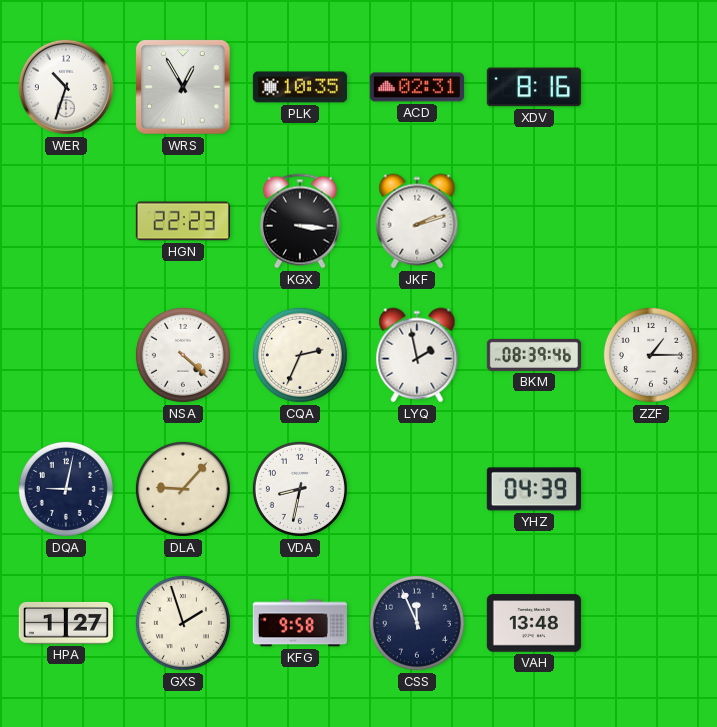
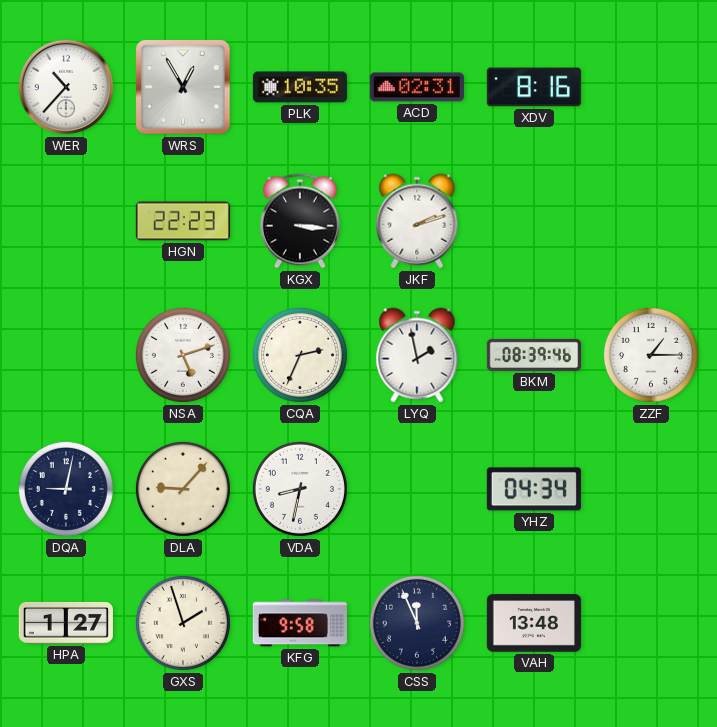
WER: 10:33 -> 10:37 (66, 87)
NSA: 4:22 -> 5:12 (183, 355)
YHZ: 04:39 -> 04:34 (534, 489)
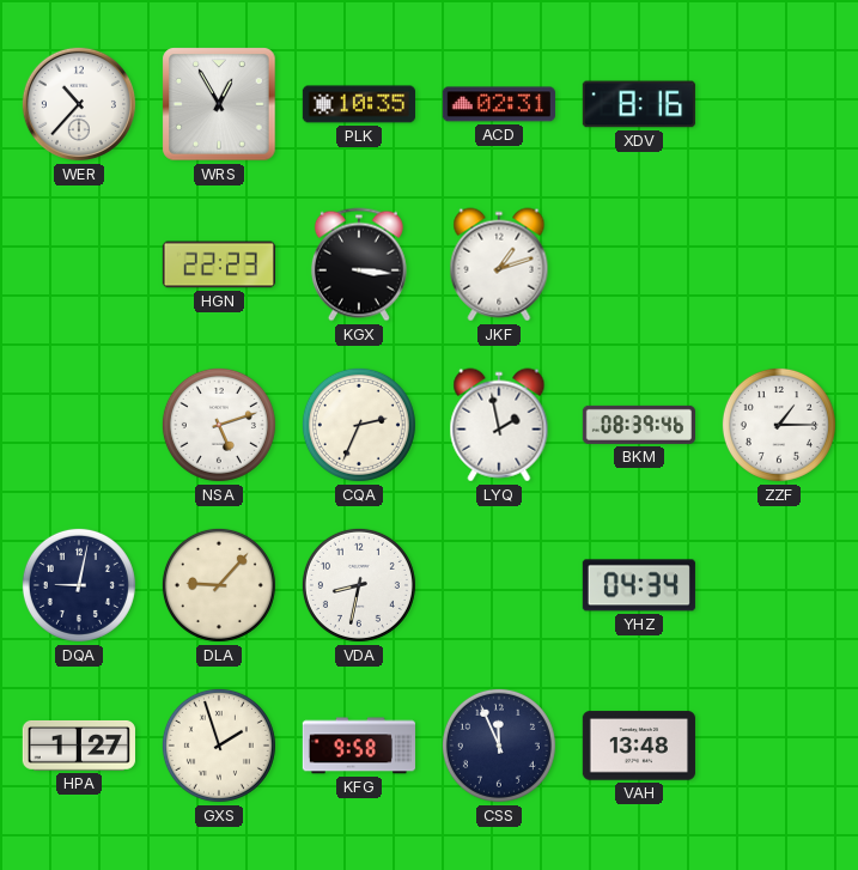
JKF: 2:12 -> 1:12 (499, 264)
